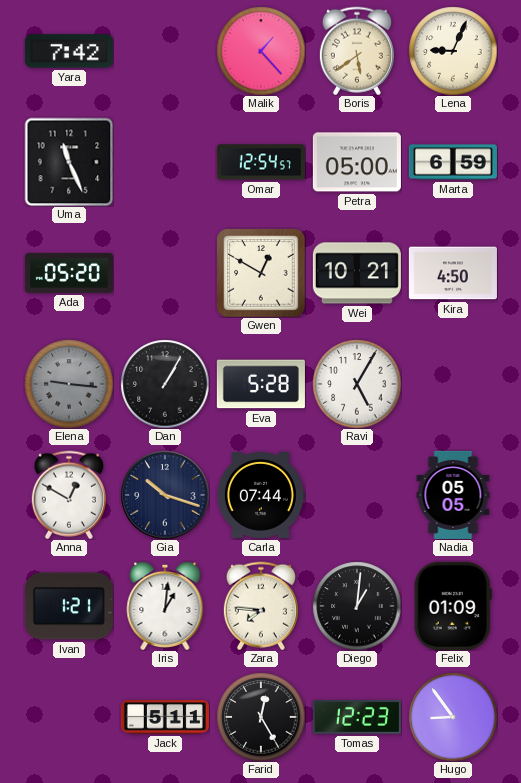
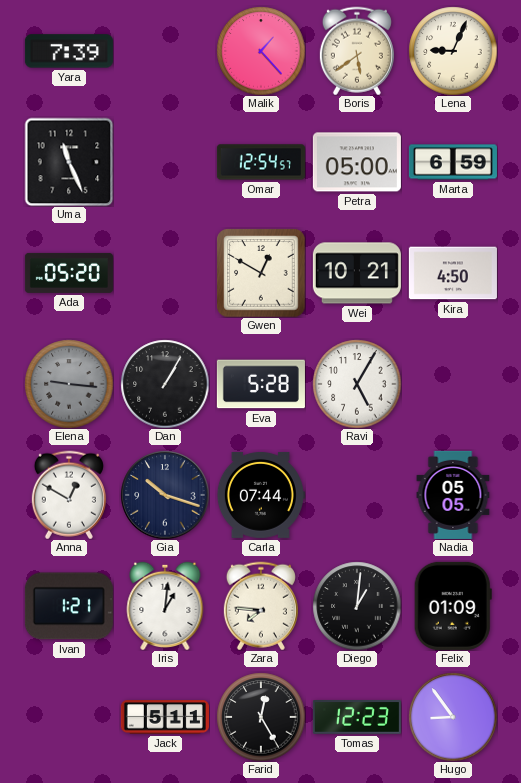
Yara: 7:42 -> 7:39 (69, 51)
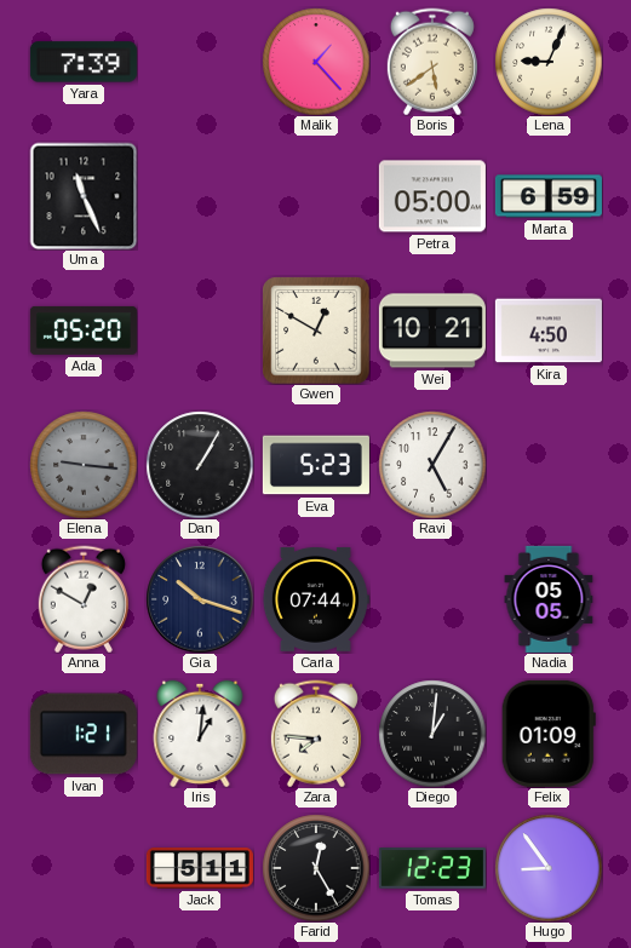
Omar: 12:54 -> none (261, 162)
Eva: 5:28 -> 5:23 (316, 465)
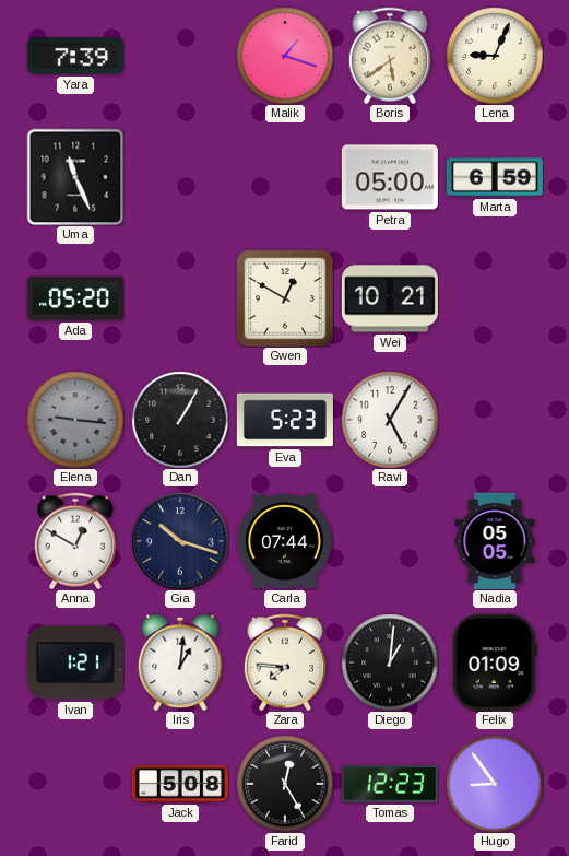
Malik: 1:23 -> 1:18 (285, 56)
Kira: 4:50 -> none (549, 331)
Jack: 5:11 -> 5:08 (180, 784)
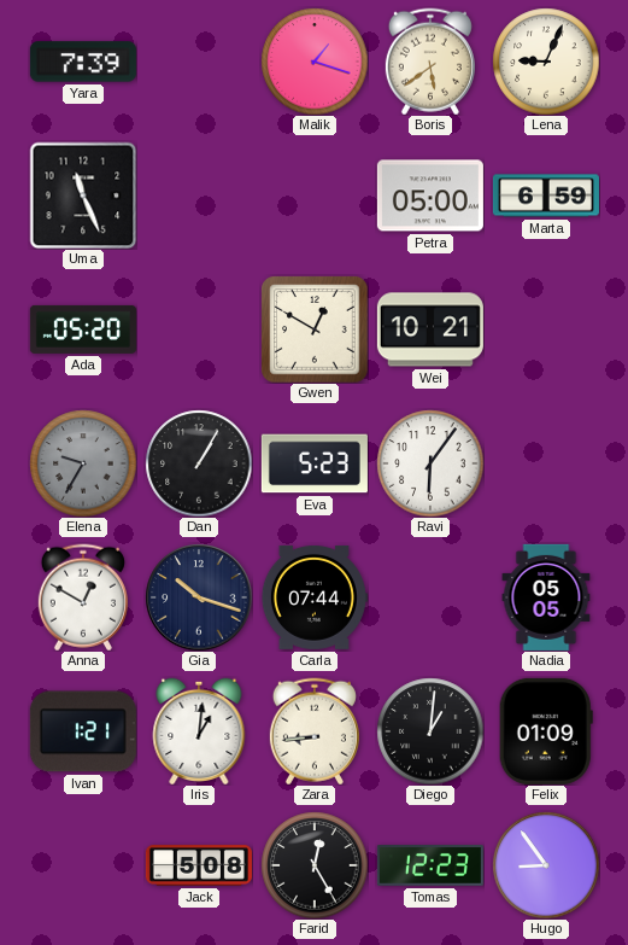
Elena: 9:16 -> 9:35 (83, 463)
Ravi: 5:05 -> 6:06 (430, 463)
Zara: 7:46 -> 8:44 (315, 731)
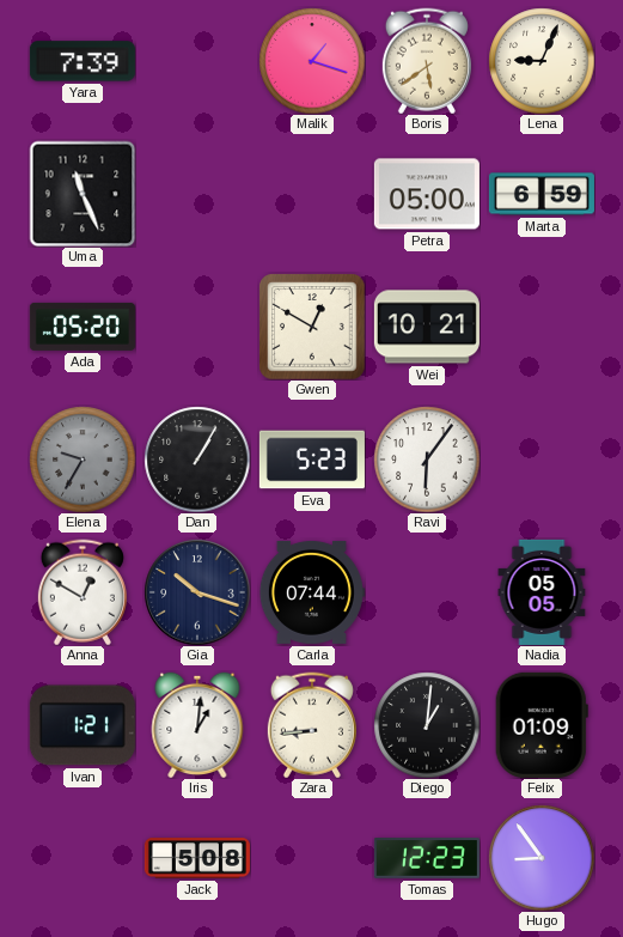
Farid: 12:25 -> none (315, 865)
